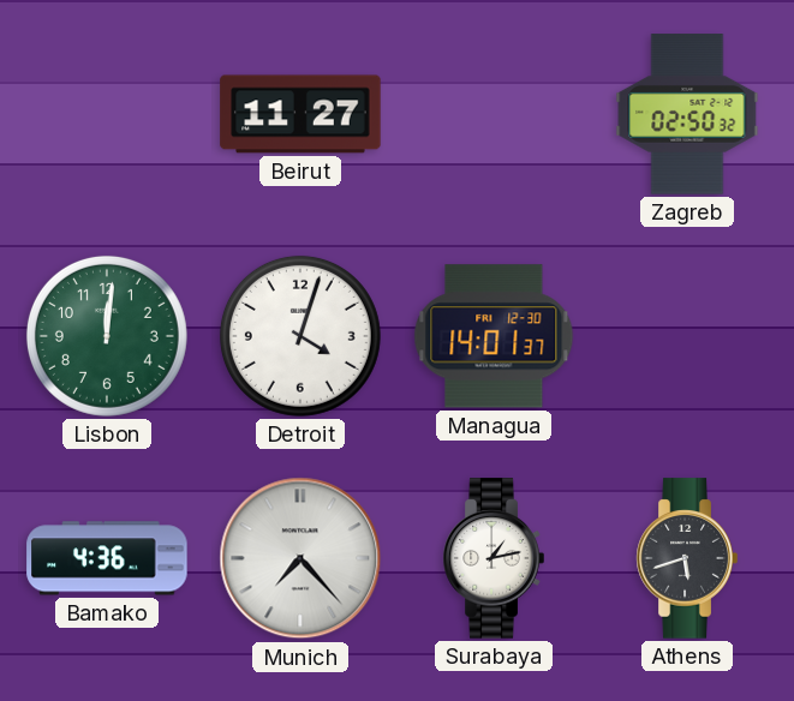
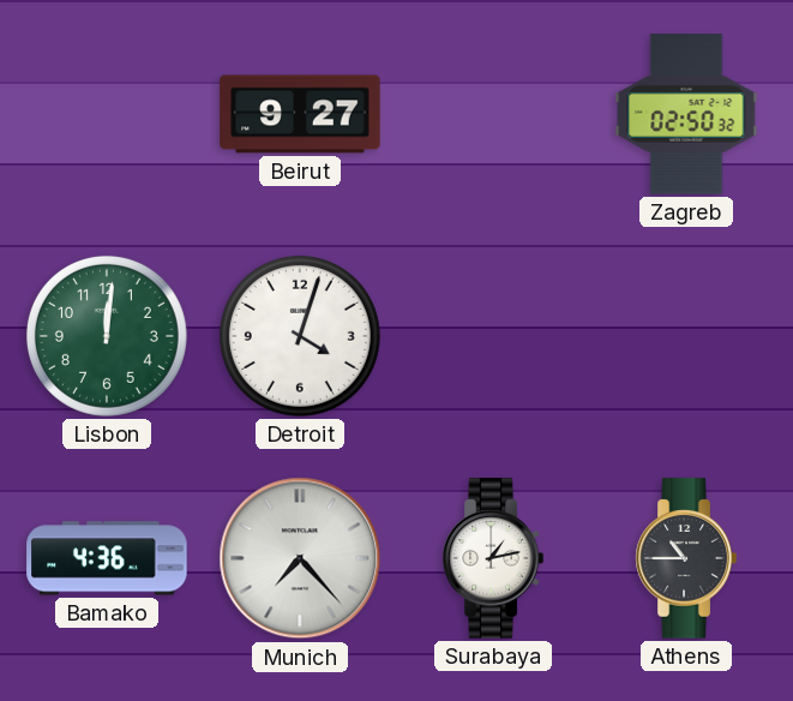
Beirut: 11:27 -> 9:27 (300, 114)
Managua: 14:01 -> none (494, 336)
Athens: 5:42 -> 10:45 (686, 558)
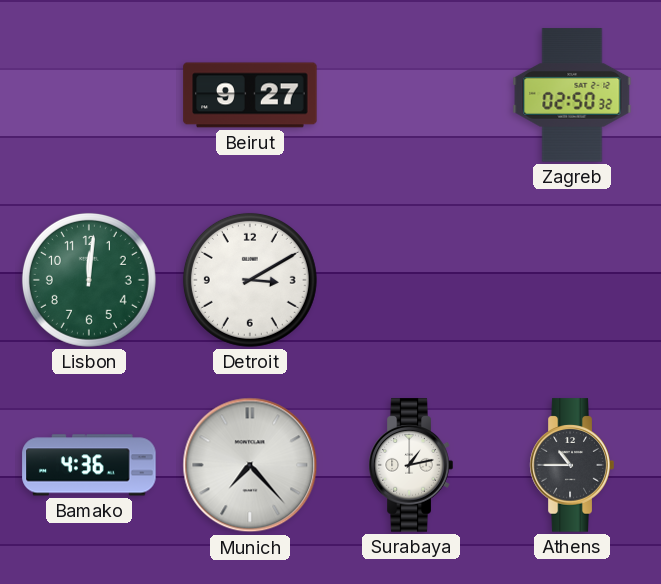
Detroit: 4:03 -> 3:10 (250, 280)
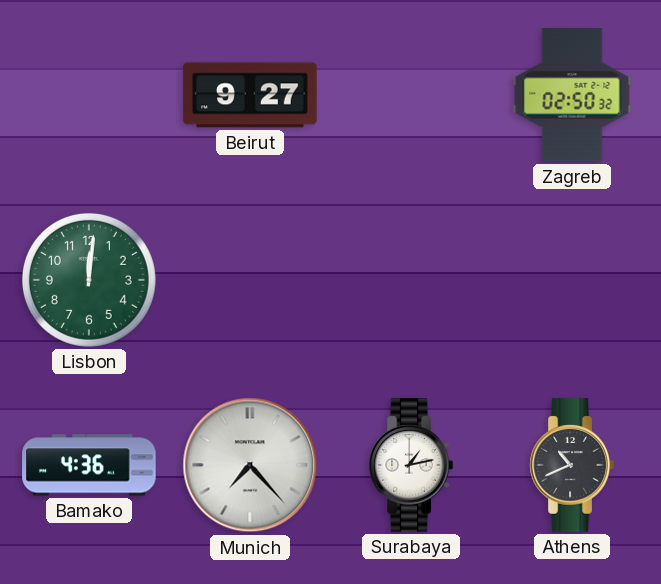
Detroit: 3:10 -> none (250, 280)
Athens: 10:45 -> 10:41 (572, 465)
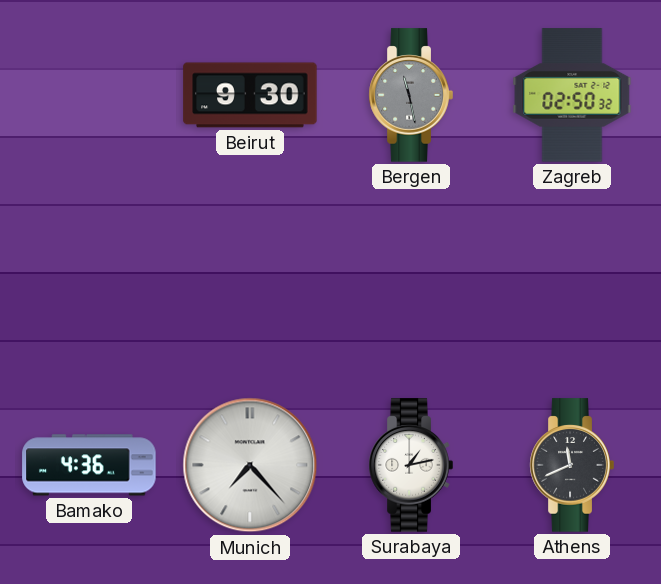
Beirut: 9:27 -> 9:30 (250, 95)
Bergen: none -> 11:28 (411, 95)
Lisbon: 12:01 -> none (89, 280)
Athens: 10:41 -> 11:41 (572, 465)
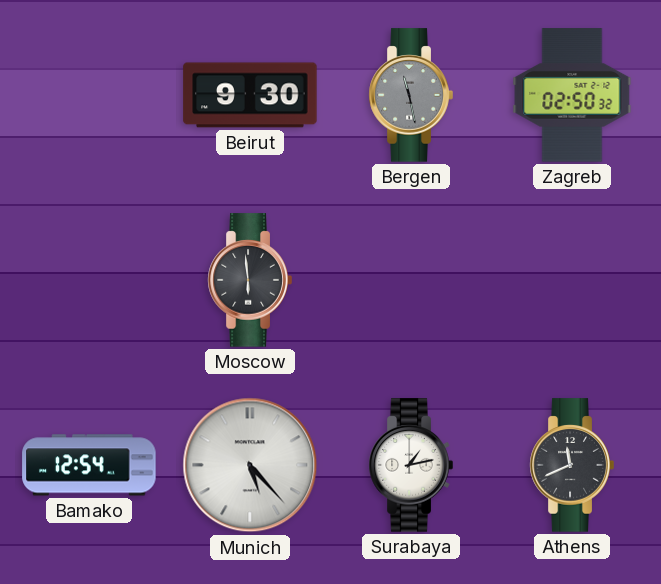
Moscow: none -> 5:59 (250, 280)
Bamako: 4:36 -> 12:54 (89, 465)
Munich: 7:23 -> 5:23 (250, 465)
